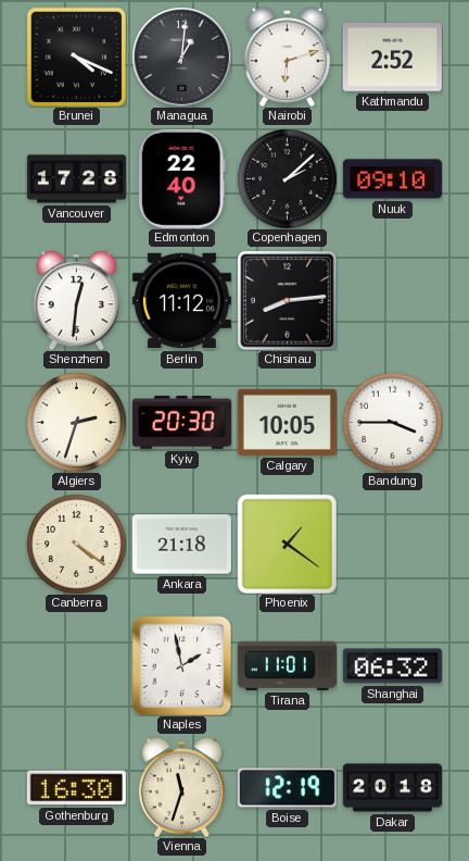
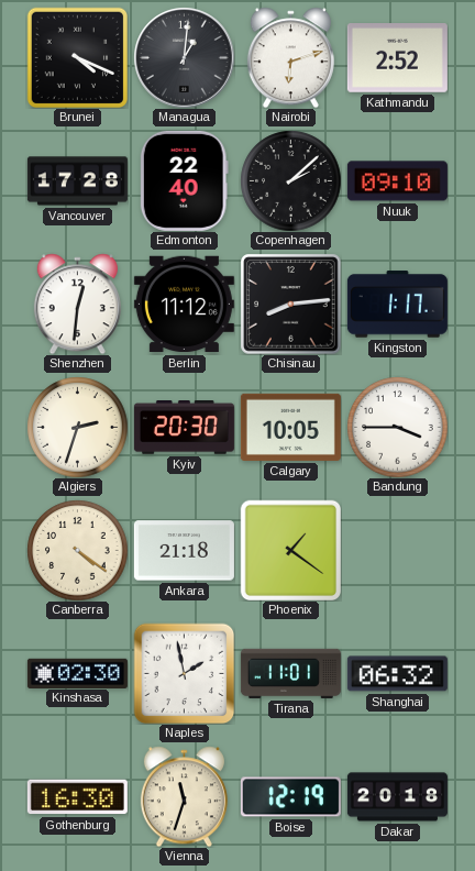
Kingston: none -> 1:17 (397, 305)
Kinshasa: none -> 02:30 (77, 673)
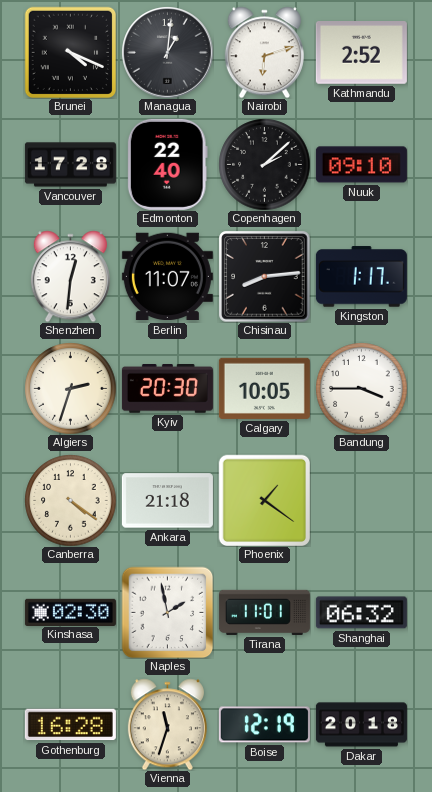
Berlin: 11:12 -> 11:07 (167, 277)
Gothenburg: 16:30 -> 16:28 (70, 725)
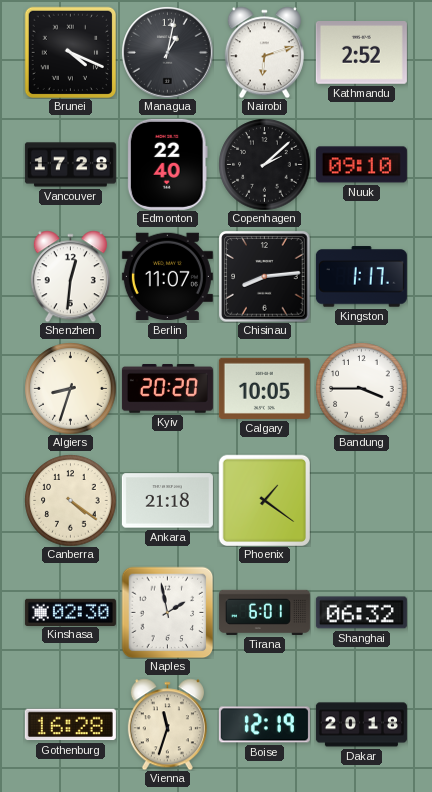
Managua: 1:01 -> 1:02 (167, 52)
Algiers: 2:33 -> 8:33 (70, 388)
Kyiv: 20:30 -> 20:20 (167, 389)
Tirana: 11:01 -> 6:01 (264, 612)
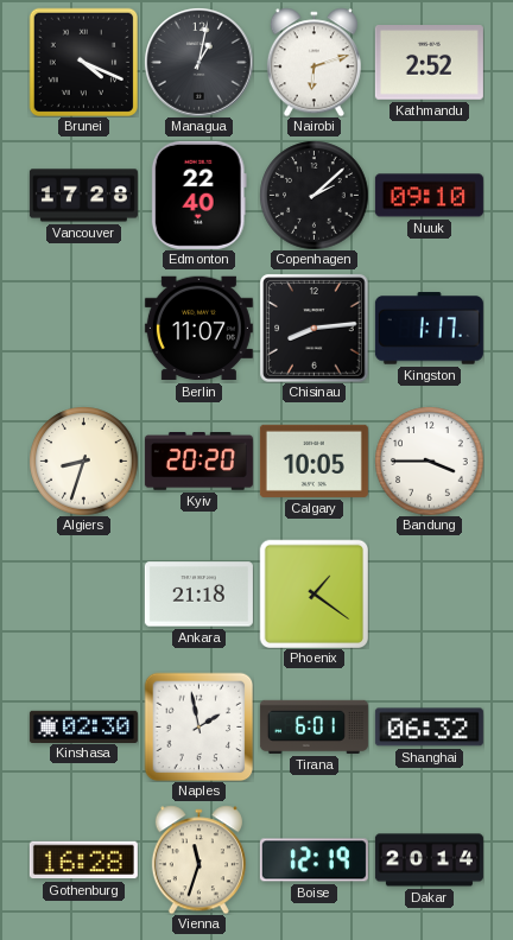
Shenzhen: 12:31 -> none (70, 276)
Canberra: 4:21 -> none (70, 500)
Dakar: 20:18 -> 20:14 (429, 860)
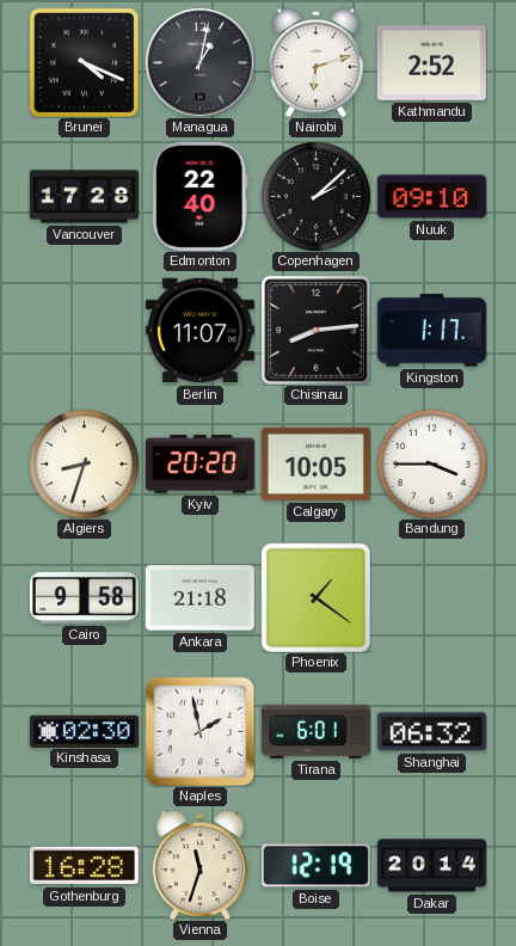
Cairo: none -> 9:58 (84, 597)
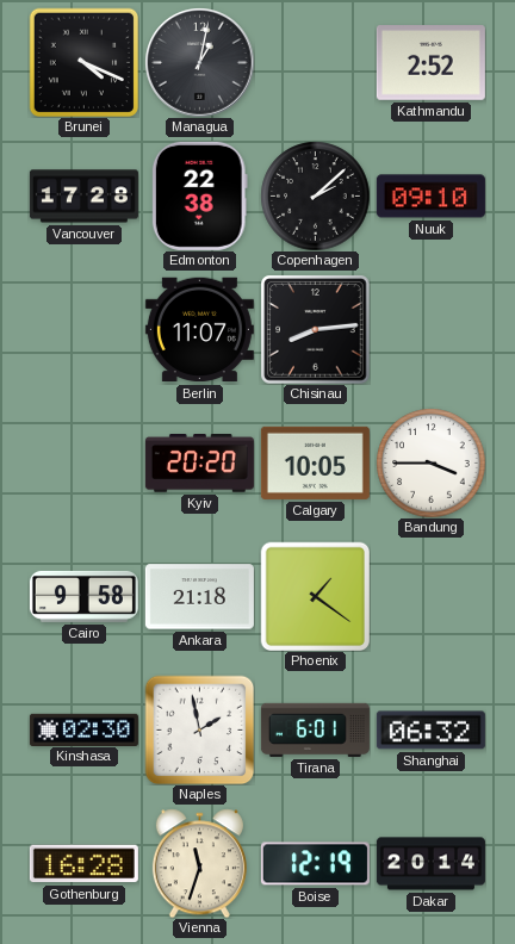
Nairobi: 6:12 -> none (315, 62)
Edmonton: 22:40 -> 22:38 (199, 195)
Kingston: 1:17 -> none (431, 331)
Algiers: 8:33 -> none (84, 463)
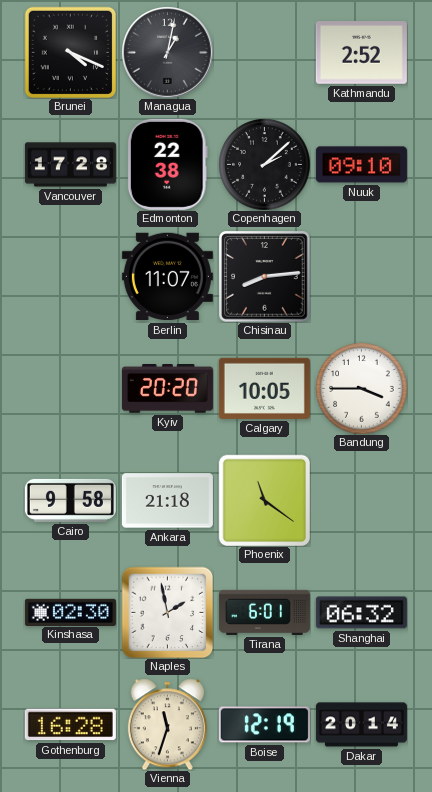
Phoenix: 1:21 -> 11:21 (264, 500)
